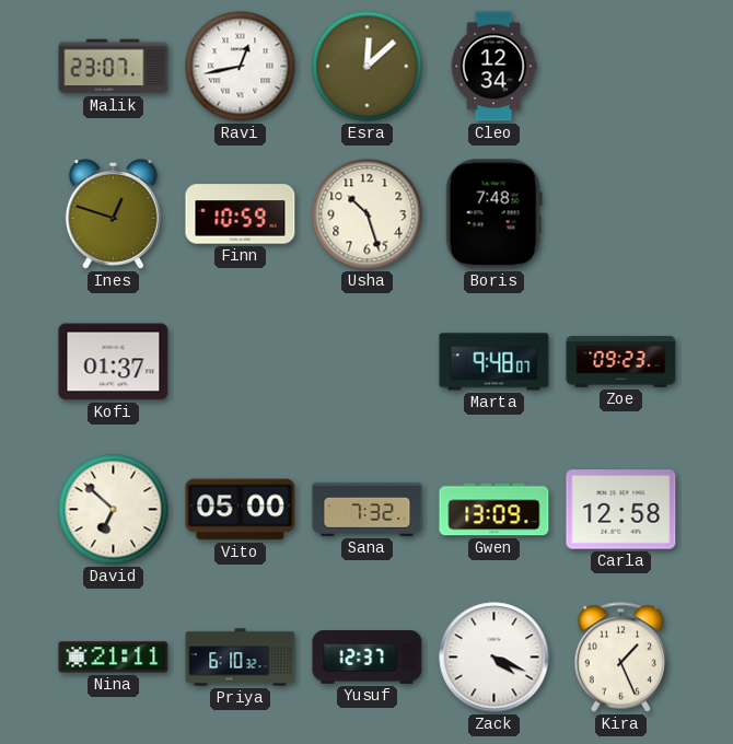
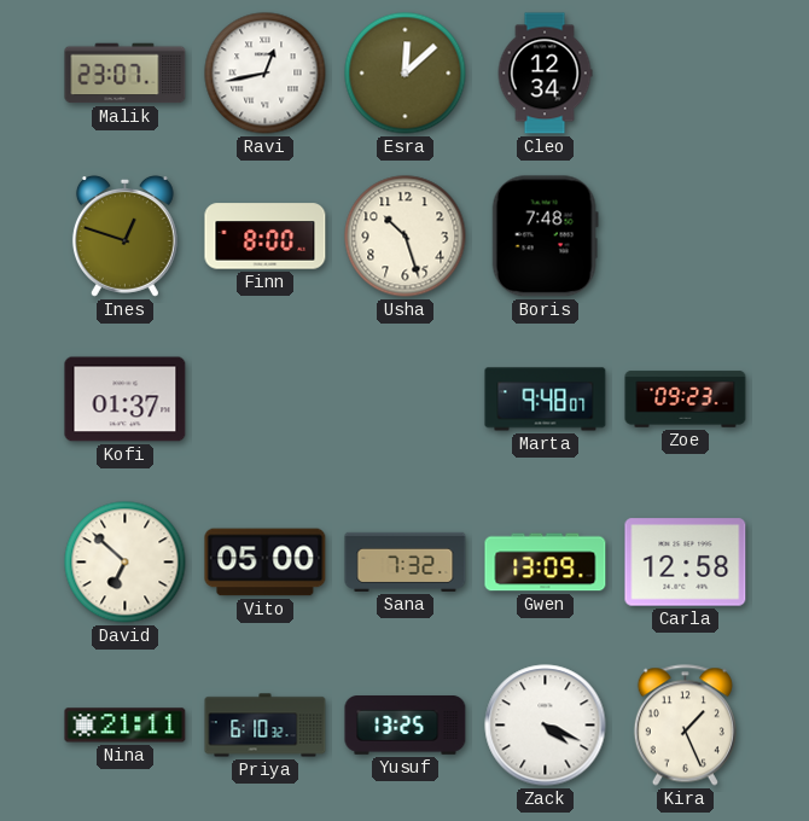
Finn: 10:59 -> 8:00 (266, 237)
Yusuf: 12:37 -> 13:25 (406, 726)
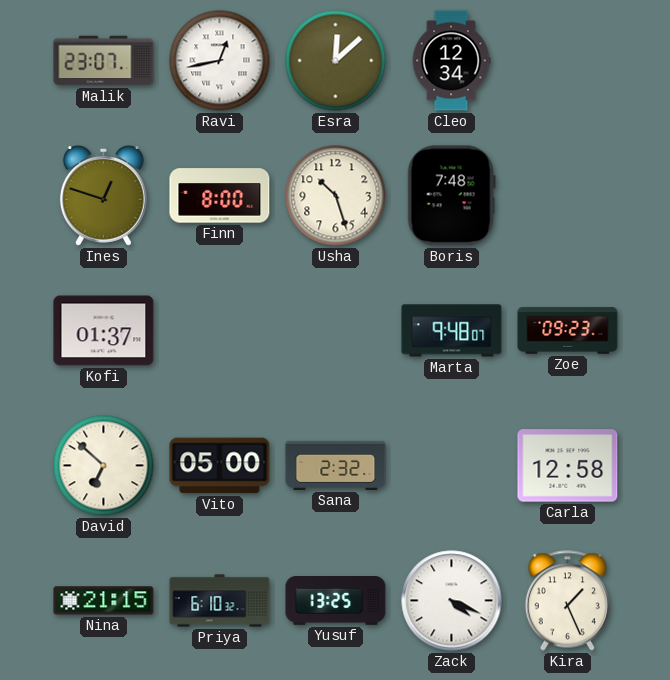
Sana: 7:32 -> 2:32 (336, 465)
Gwen: 13:09 -> none (546, 563)
Nina: 21:11 -> 21:15 (104, 601)
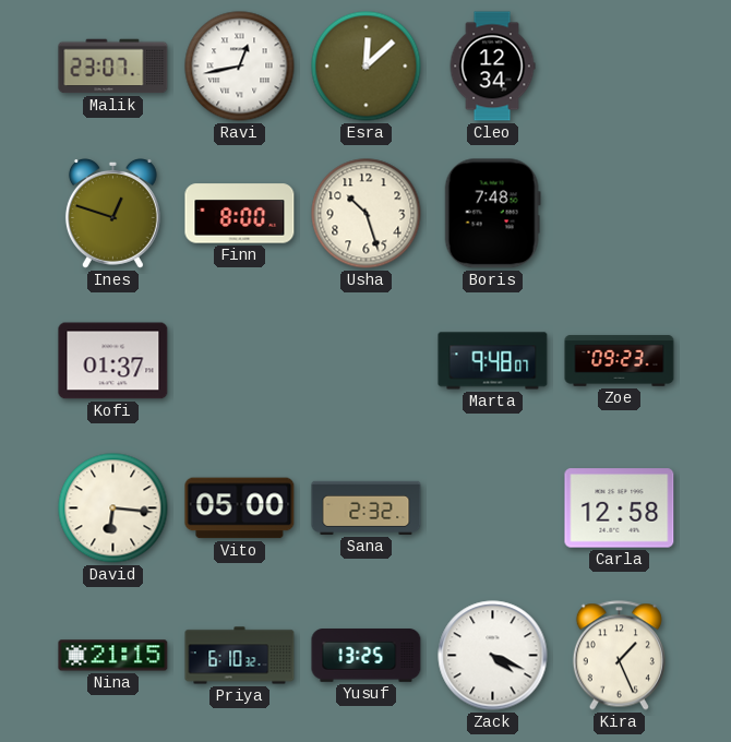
David: 6:52 -> 6:16 (113, 508)
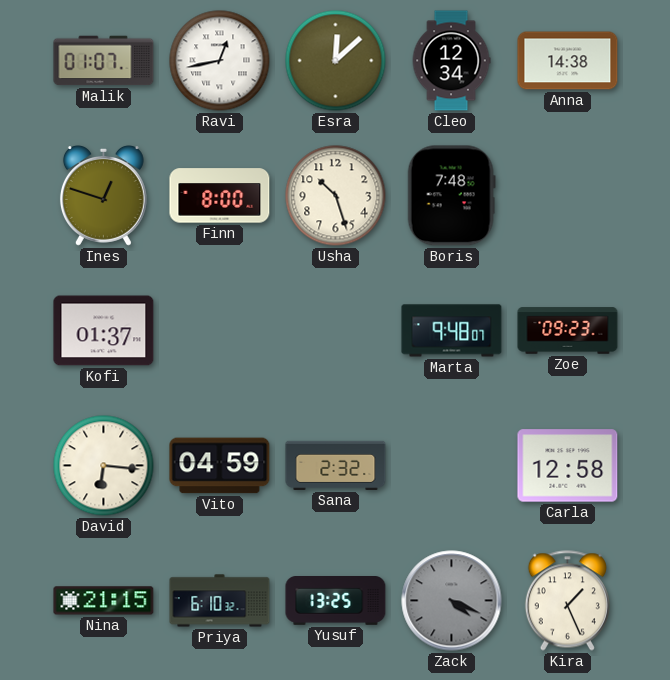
Malik: 23:07 -> 01:07 (104, 61)
Anna: none -> 14:38 (568, 61)
Vito: 05:00 -> 04:59 (220, 466)
Zack dial: white -> grey (452, 601)
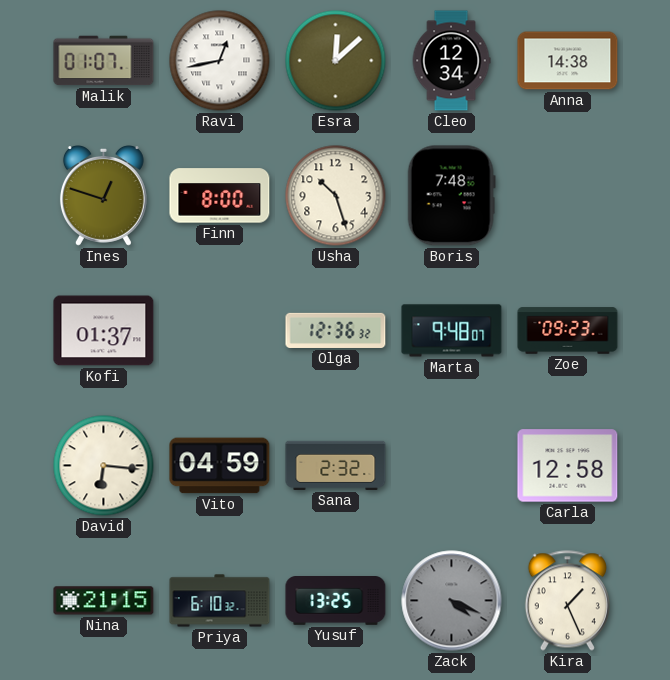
Olga: none -> 12:36 (336, 330)
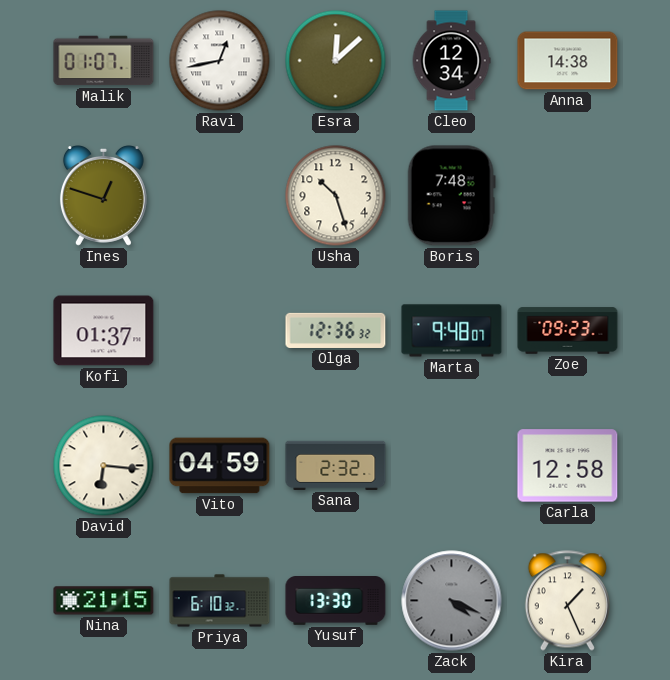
Finn: 8:00 -> none (220, 196)
Yusuf: 13:25 -> 13:30 (336, 601)
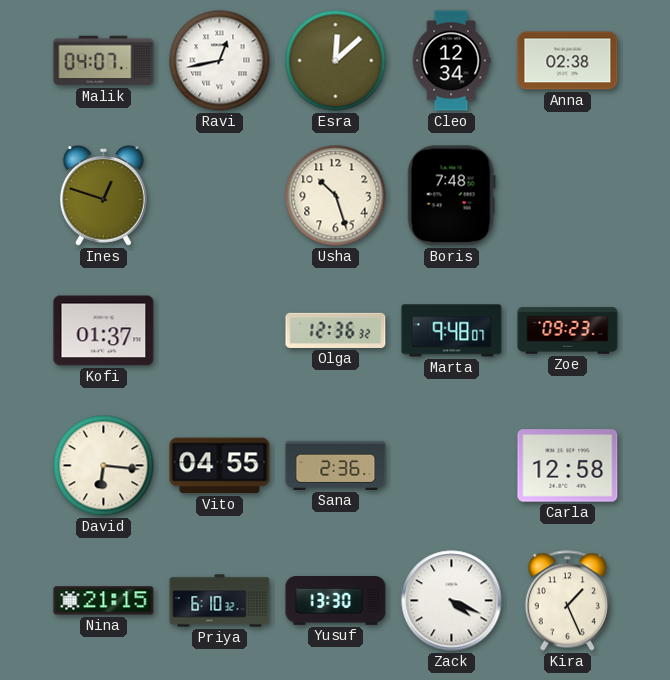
Malik: 01:07 -> 04:07 (104, 61)
Anna: 14:38 -> 02:38 (568, 61)
Vito: 04:59 -> 04:55 (220, 466)
Sana: 2:32 -> 2:36 (336, 465)
Zack dial: grey -> white (452, 601)
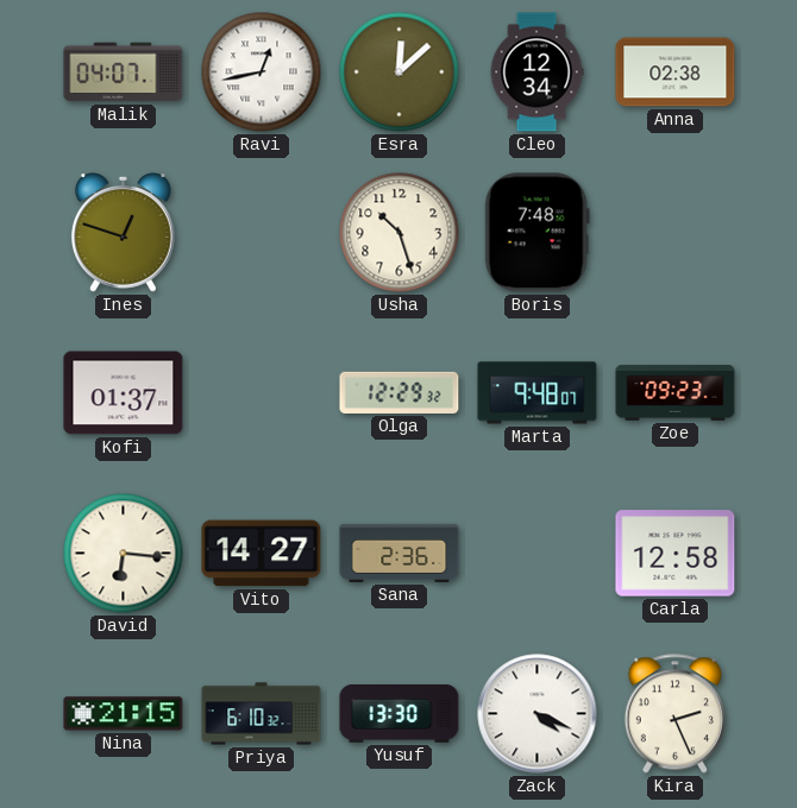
Olga: 12:36 -> 12:29 (400, 392)
Vito: 04:55 -> 14:27 (262, 554)
Kira: 1:26 -> 2:26 (674, 714)
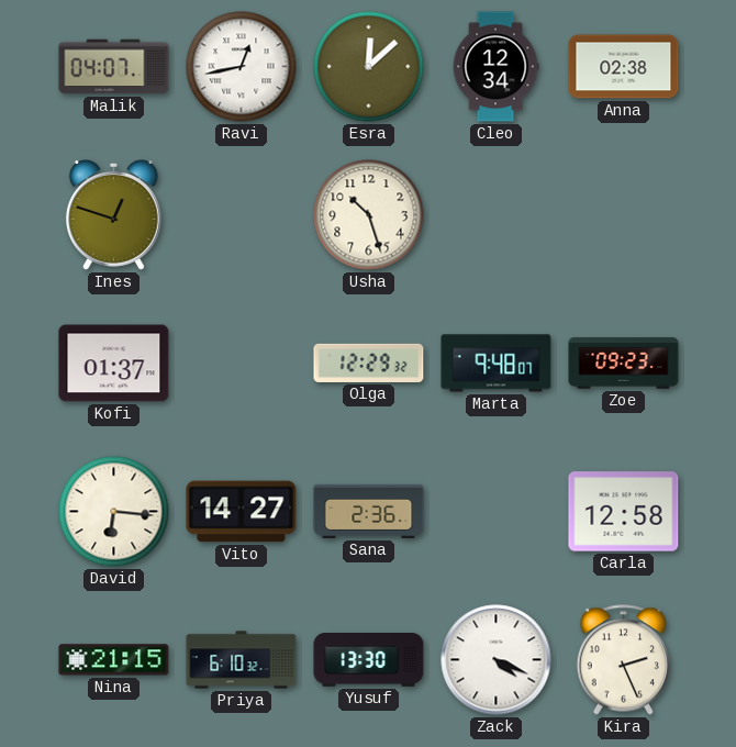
Boris: 7:48 -> none (536, 233)
